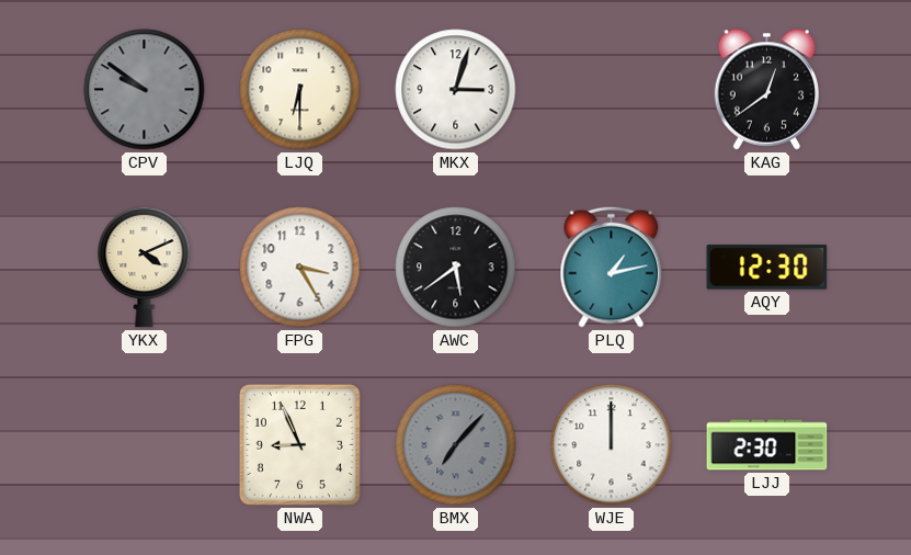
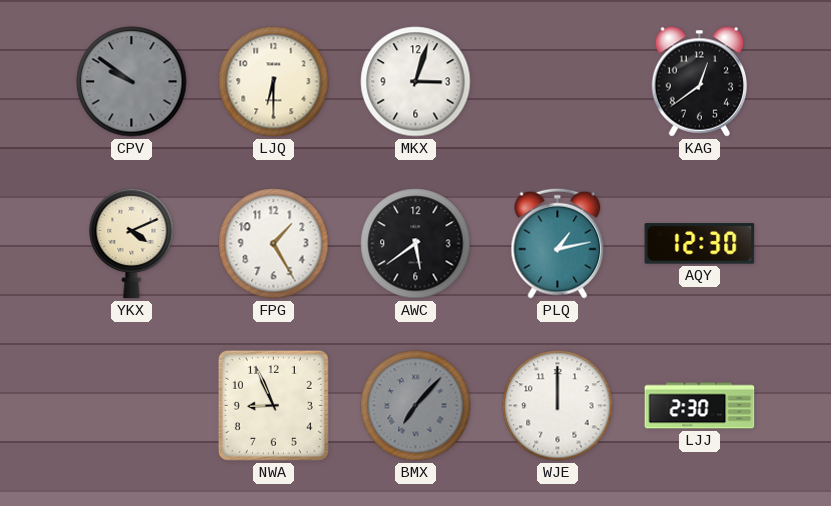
FPG: 3:25 -> 1:25 (274, 244)
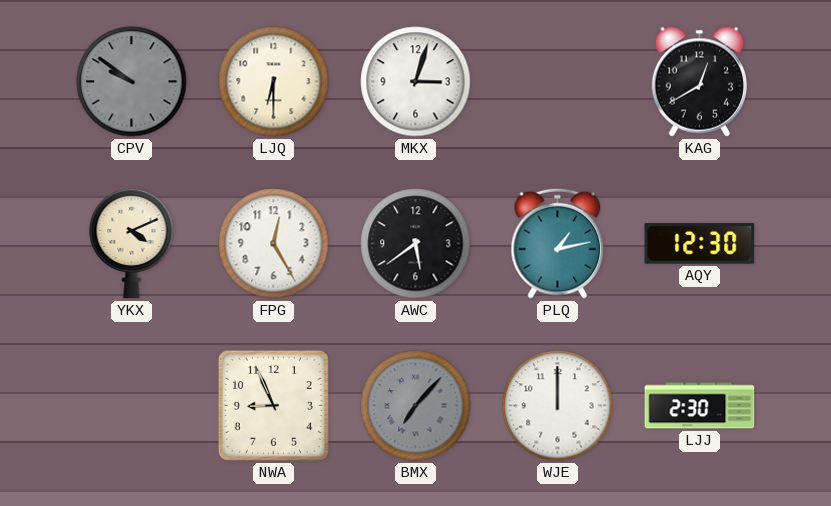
KAG: 12:39 -> 12:40 (700, 82)
FPG: 1:25 -> 12:25 (274, 244)
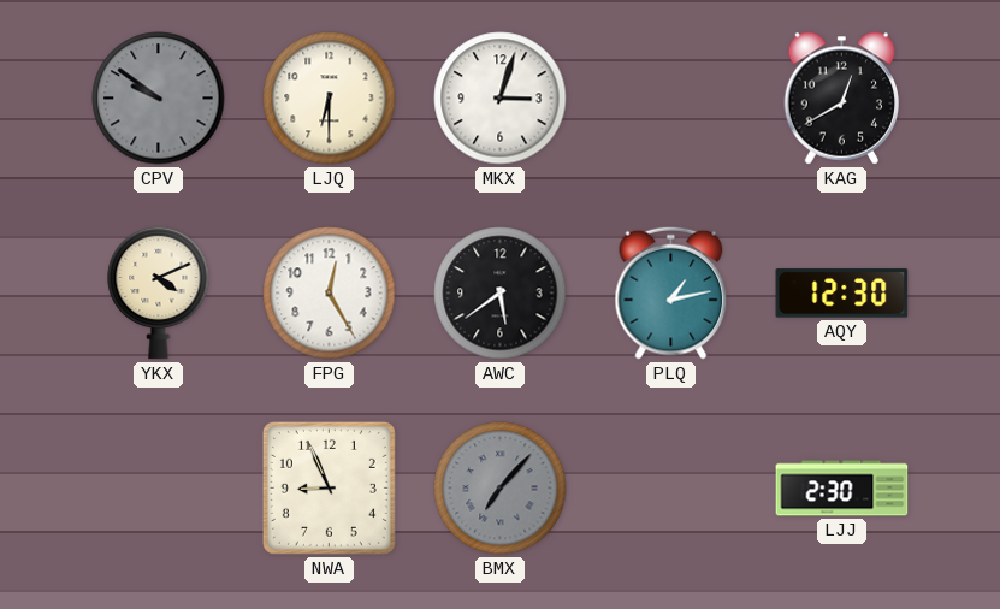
WJE: 12:00 -> none (558, 406)
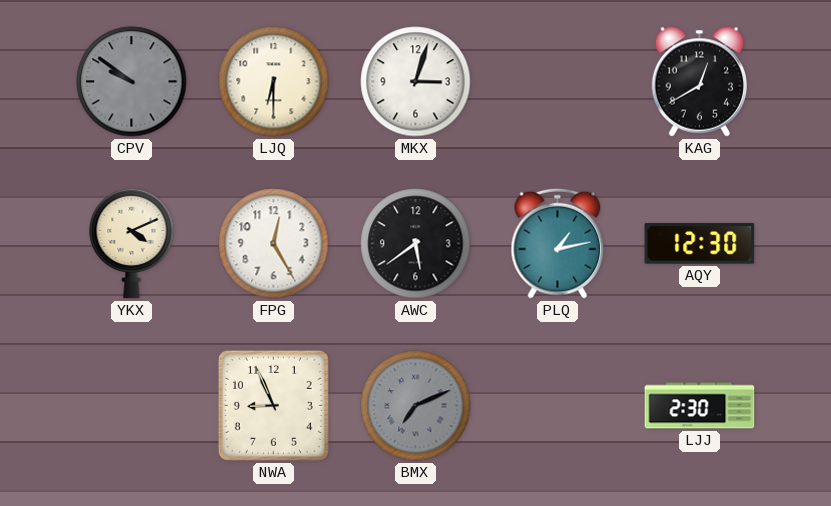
BMX: 7:07 -> 7:11 (416, 406)
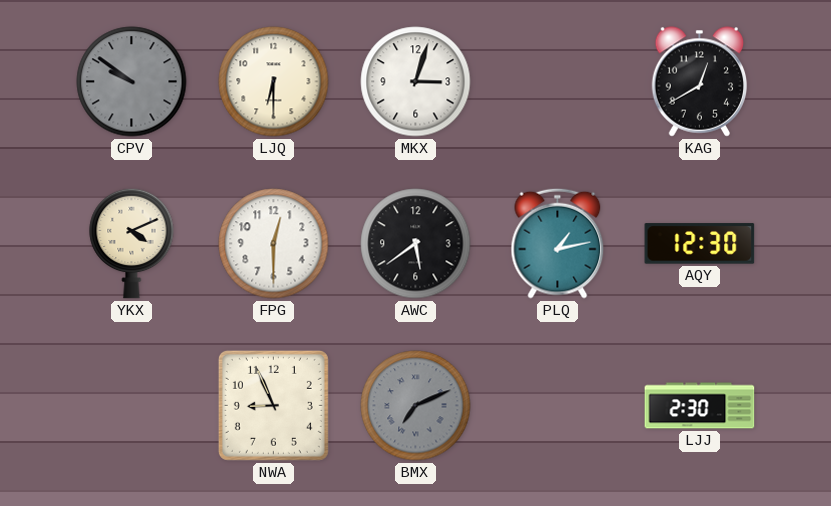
FPG: 12:25 -> 12:30 (274, 244)
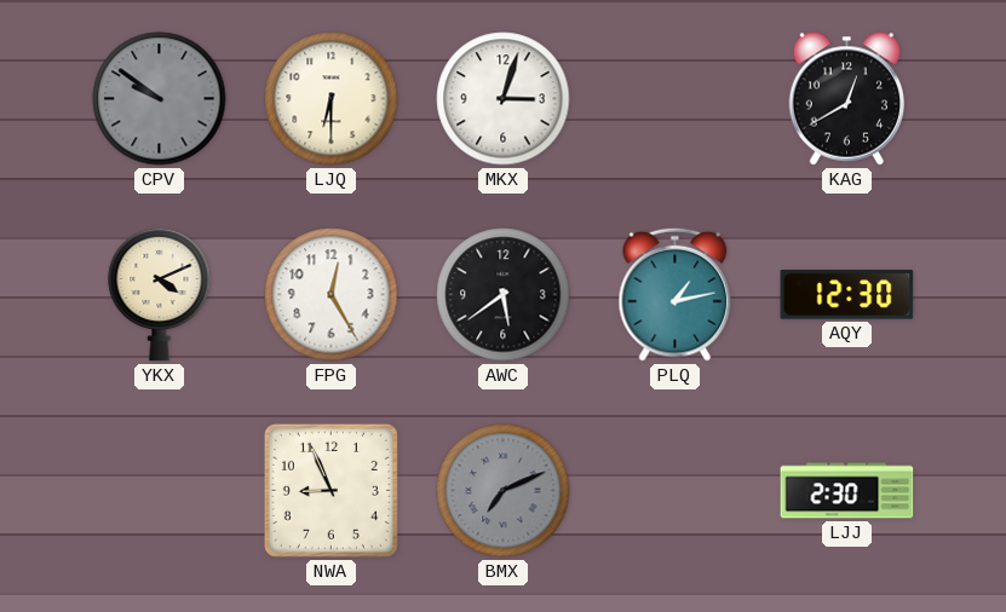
FPG: 12:30 -> 12:25 (332, 295)
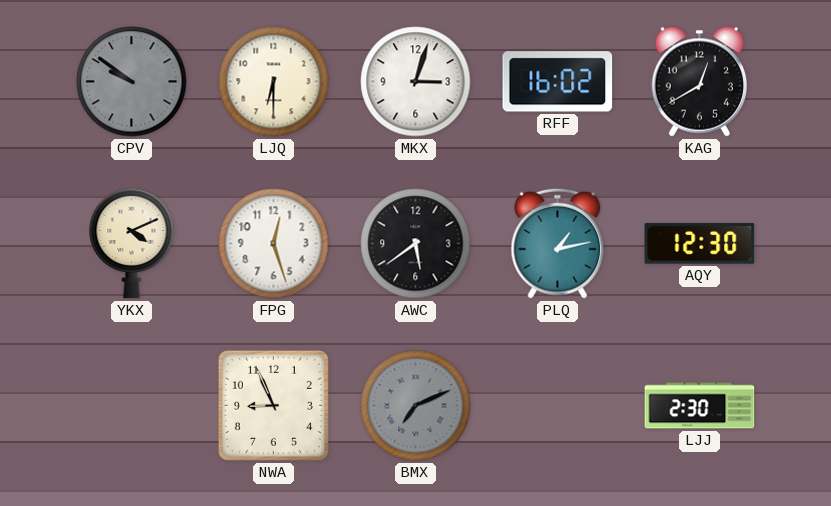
RFF: none -> 16:02 (558, 82)
FPG: 12:25 -> 12:27 (274, 244)
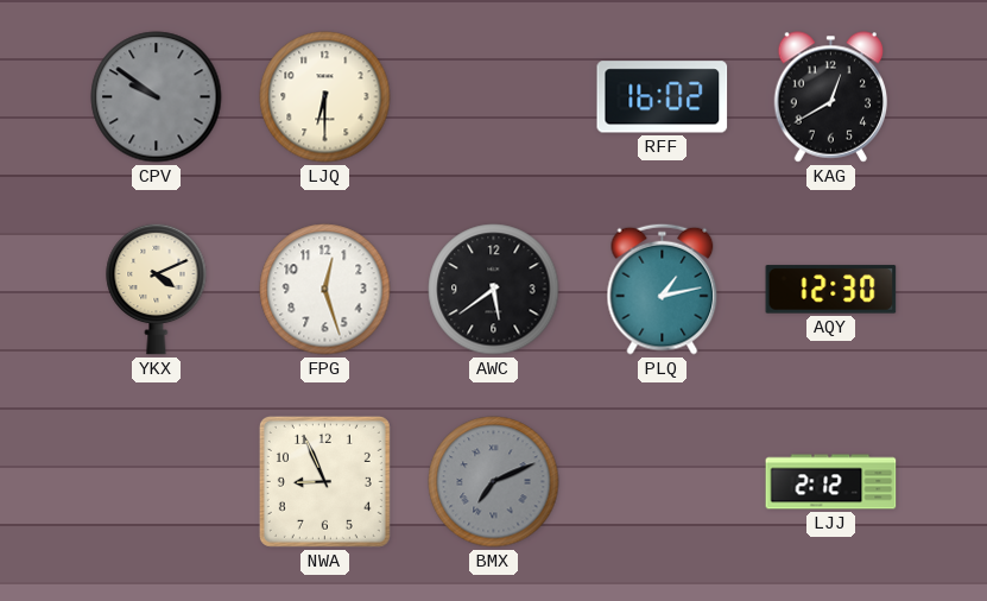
MKX: 3:03 -> none (416, 82)
LJJ: 2:30 -> 2:12 (831, 482)
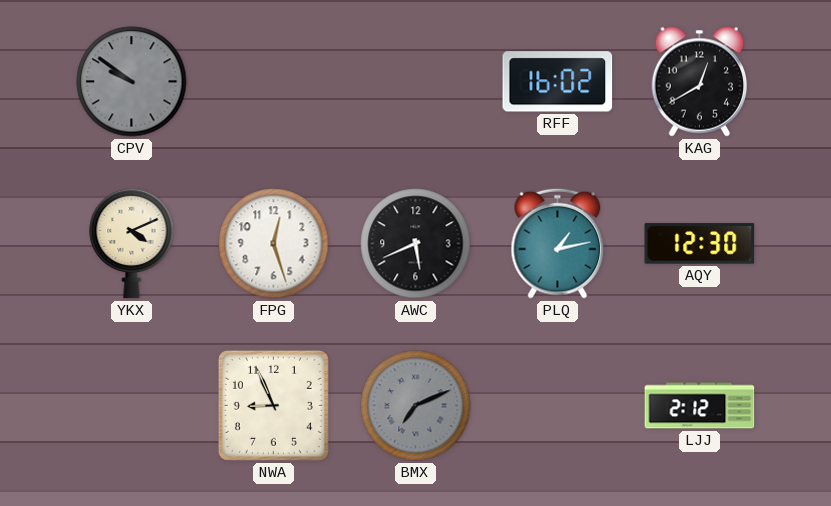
LJQ: 6:30 -> none (325, 97)
AWC: 5:39 -> 5:41 (416, 244)
